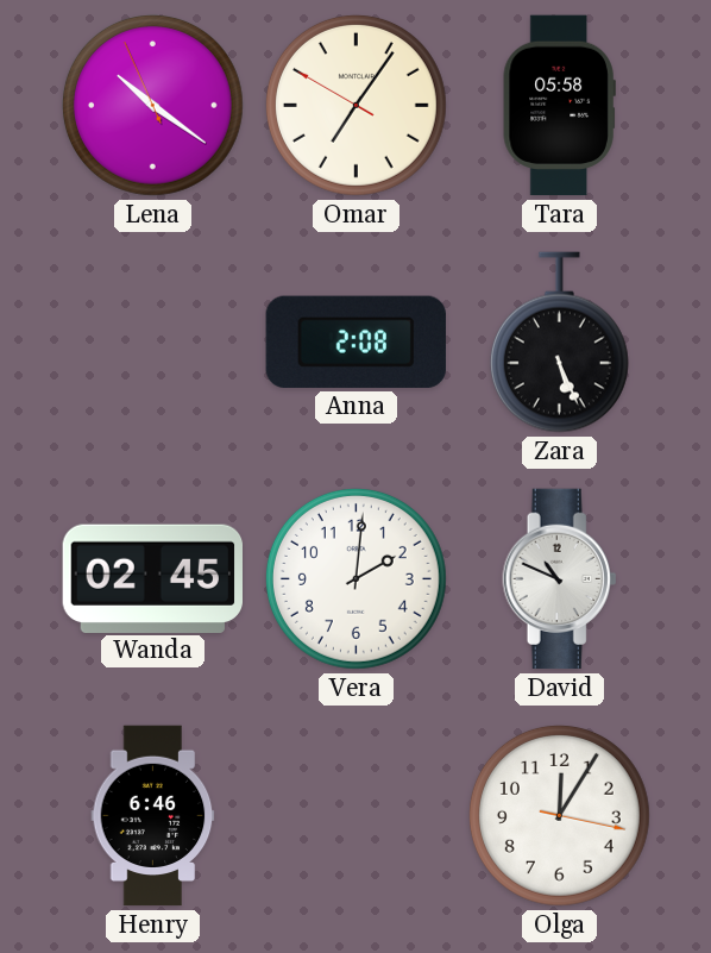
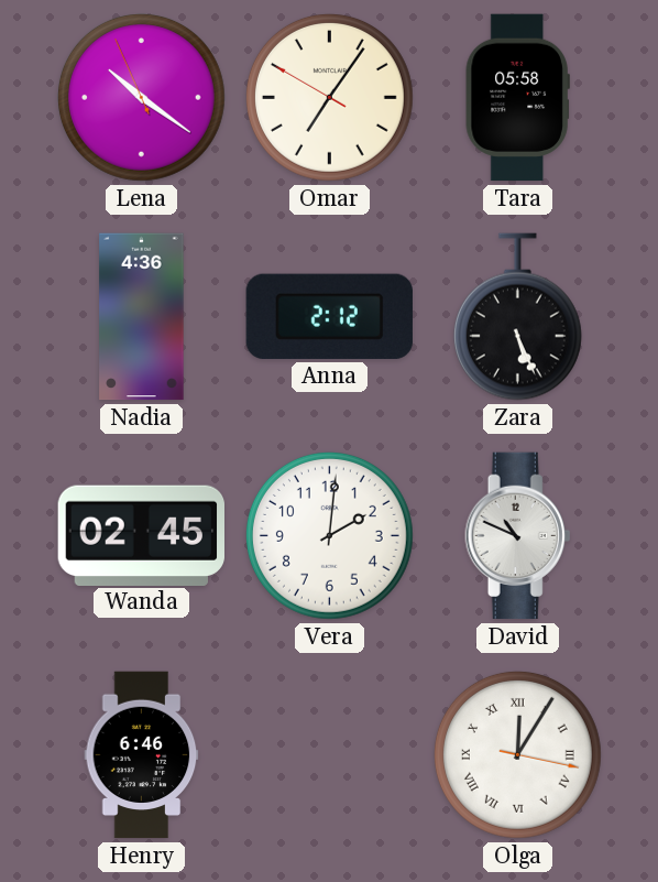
Nadia: none -> 4:36 (142, 317)
Anna: 2:08 -> 2:12 (329, 316)
Olga numerals: Arabic -> Roman (517, 754)
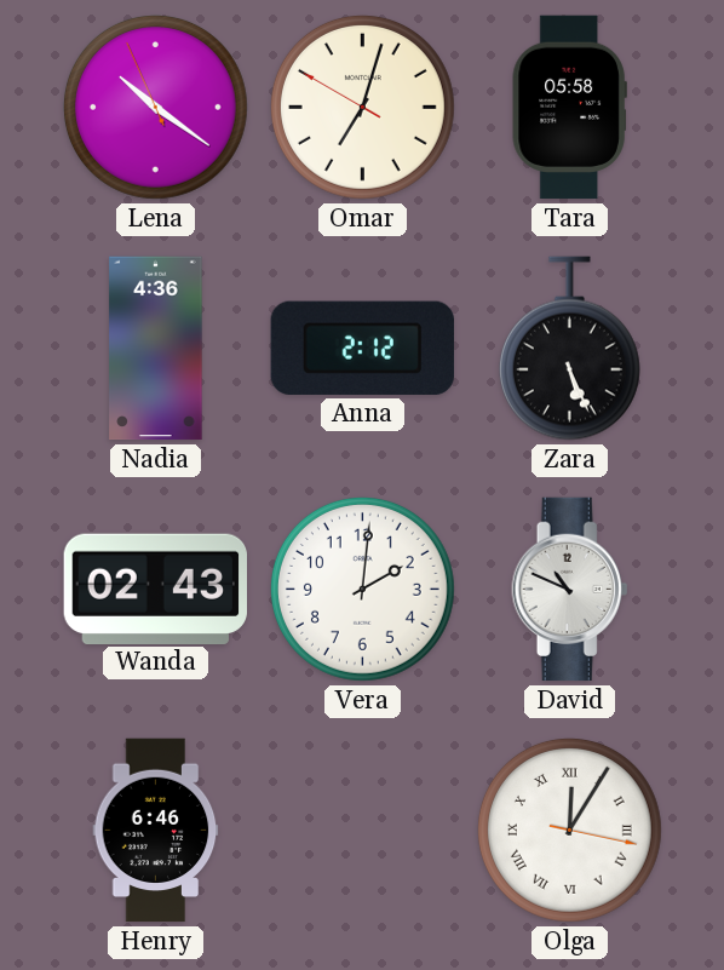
Omar: 7:05 -> 7:02 (362, 107)
Wanda: 02:45 -> 02:43 (155, 589)
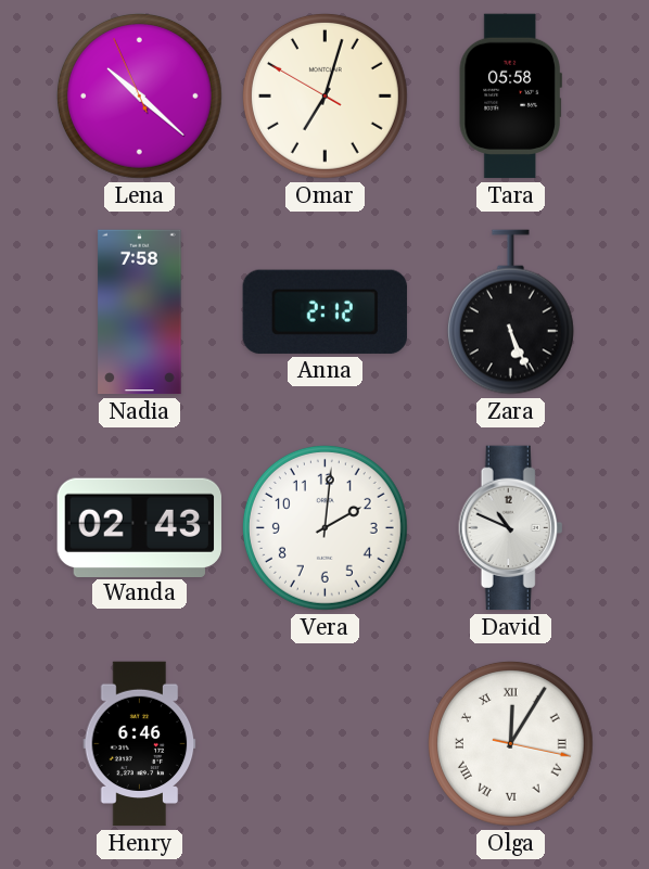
Lena: 10:20 -> 10:21 (139, 95)
Nadia: 4:36 -> 7:58 (140, 312)
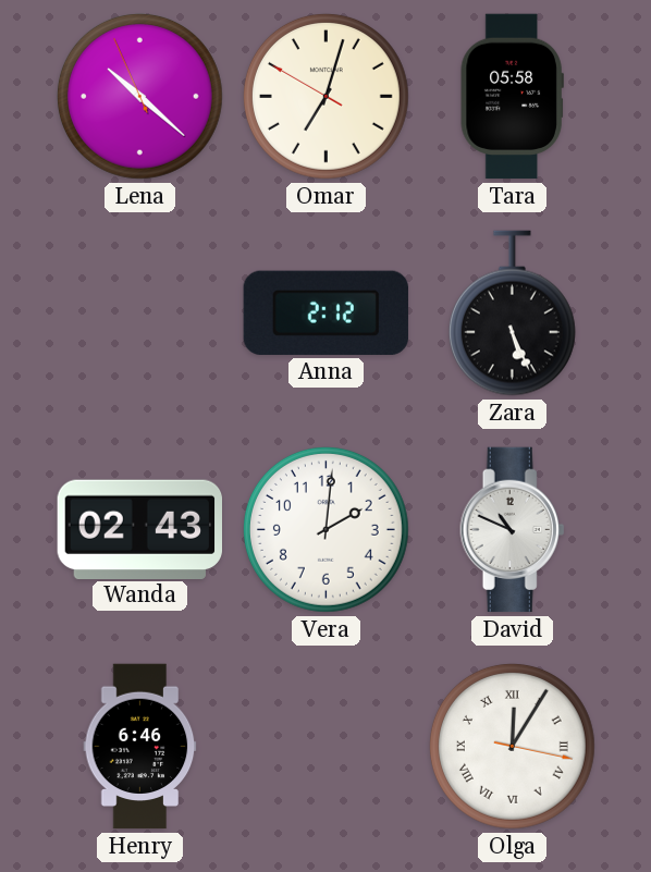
Nadia: 7:58 -> none (140, 312)
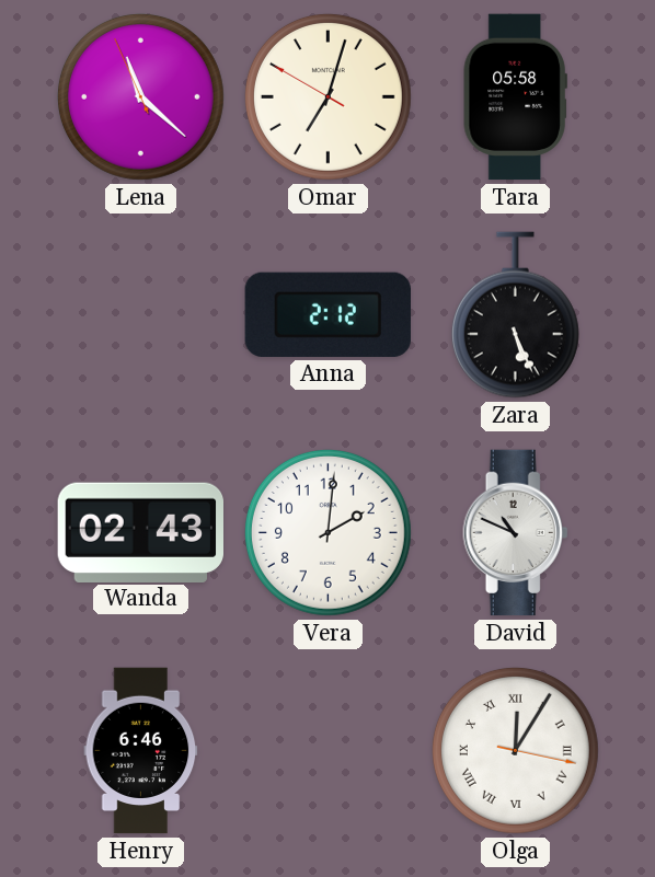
Lena: 10:21 -> 11:21 (140, 96)
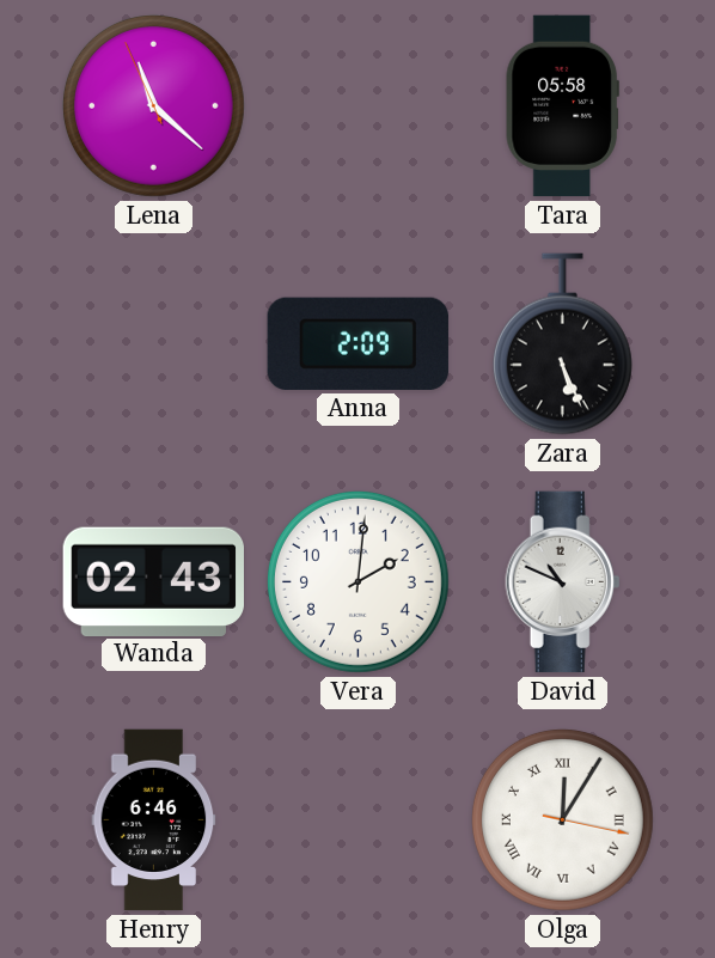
Omar: 7:02 -> none (327, 96)
Anna: 2:12 -> 2:09 (357, 343)
